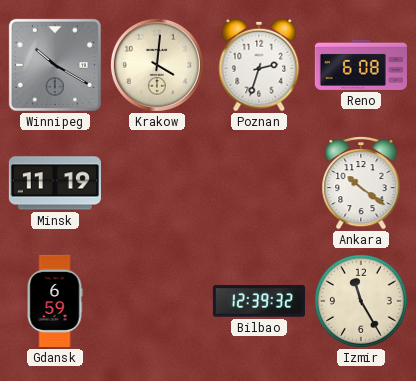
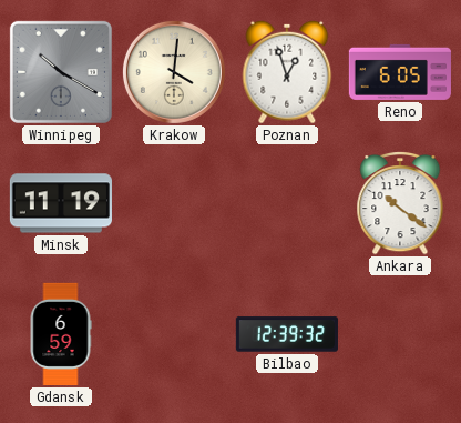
Poznan: 2:33 -> 12:57 (287, 72)
Reno: 6:08 -> 6:05 (400, 72)
Izmir: 11:25 -> none (361, 301)
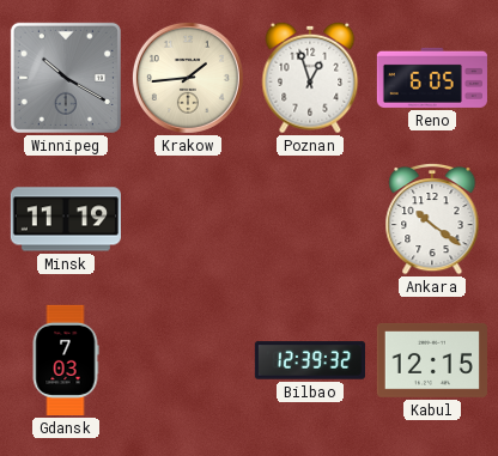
Krakow: 4:01 -> 1:44 (188, 78)
Gdansk: 6:59 -> 7:03 (66, 360)
Kabul: none -> 12:15 (432, 360)
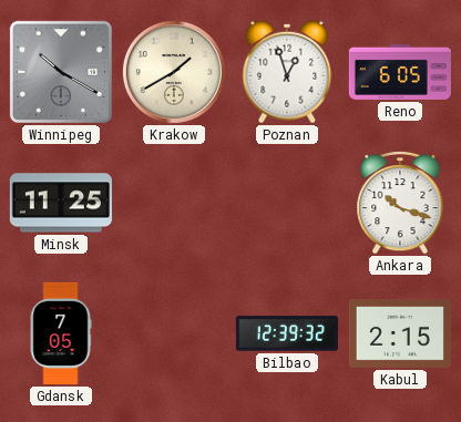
Krakow: 1:44 -> 1:40 (174, 72)
Minsk: 11:19 -> 11:25 (61, 203)
Ankara: 10:21 -> 10:18 (400, 203)
Gdansk: 7:03 -> 7:05 (61, 333)
Kabul: 12:15 -> 2:15 (400, 333)
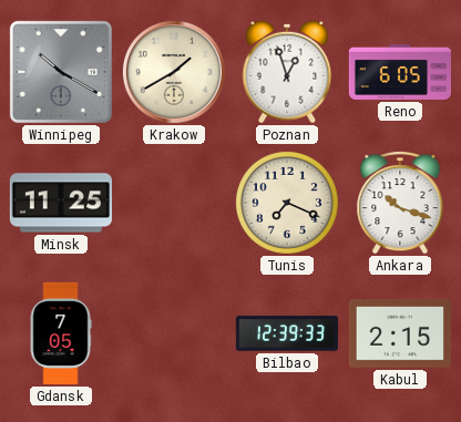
Tunis: none -> 7:19 (287, 203)
Bilbao: 12:39:32 -> 12:39:33 (287, 333)
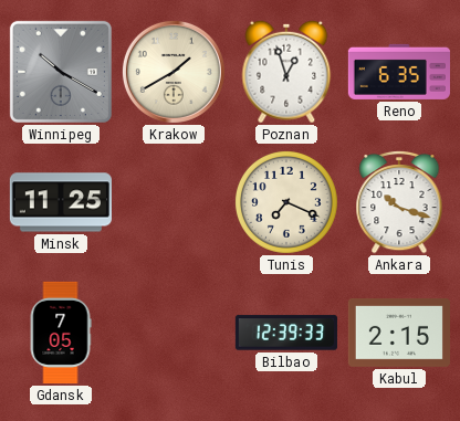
Reno: 6:05 -> 6:35 (399, 72)
